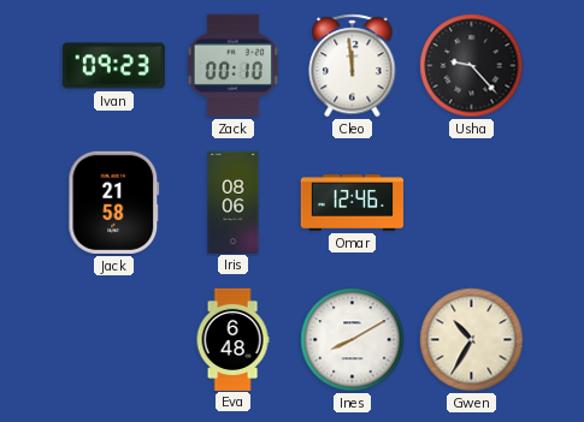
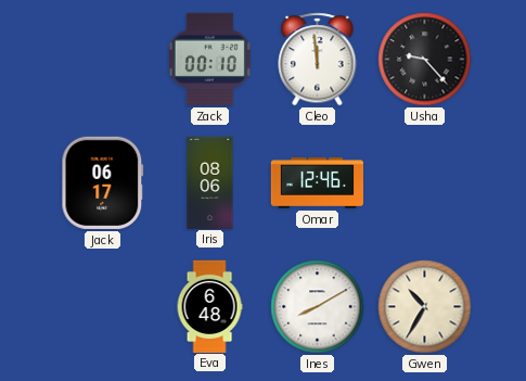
Ivan: 09:23 -> none (113, 66)
Jack: 21:58 -> 06:17 (103, 182)
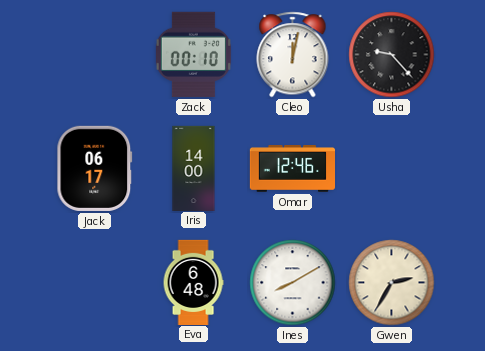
Cleo: 11:59 -> 12:02 (293, 55)
Iris: 08:06 -> 14:00 (194, 168)
Gwen: 10:35 -> 2:35 (392, 283)
